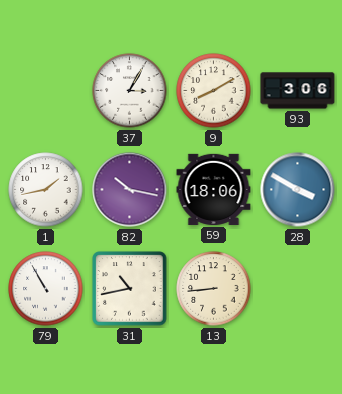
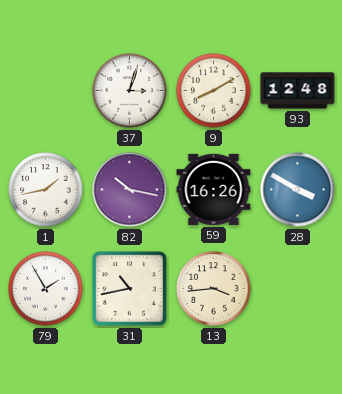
37: 3:05 -> 3:03 (130, 91)
93: 3:06 -> 12:48 (298, 91)
59: 18:06 -> 16:26 (214, 189)
79: 10:55 -> 1:55 (46, 289)
13: 8:44 -> 3:44 (214, 289)
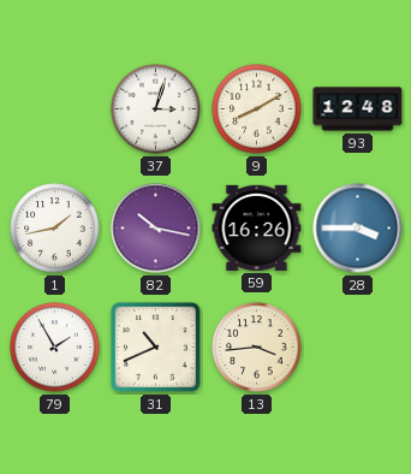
28: 3:50 -> 3:45 (358, 229)
31: 10:43 -> 10:41 (156, 348)
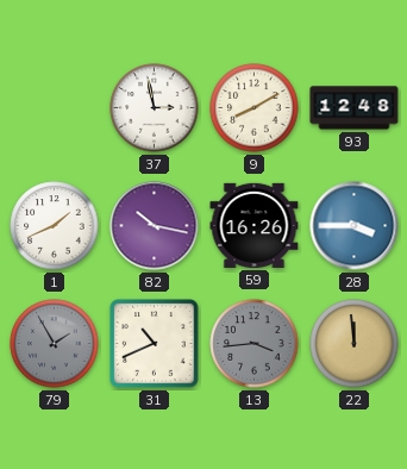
37: 3:03 -> 2:58 (155, 108)
1: 1:43 -> 1:41 (55, 226)
79 dial: white -> grey (55, 344)
13 dial: cream -> grey (255, 344)
22: none -> 11:59 (355, 344)
